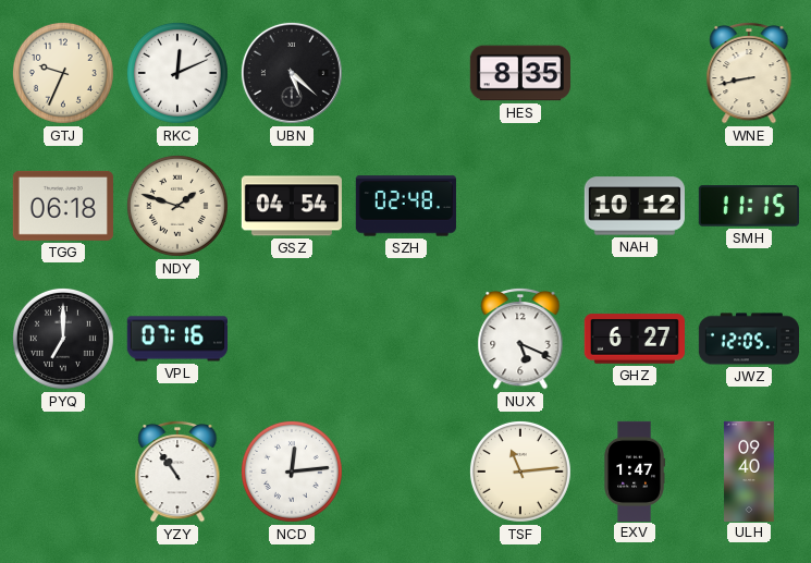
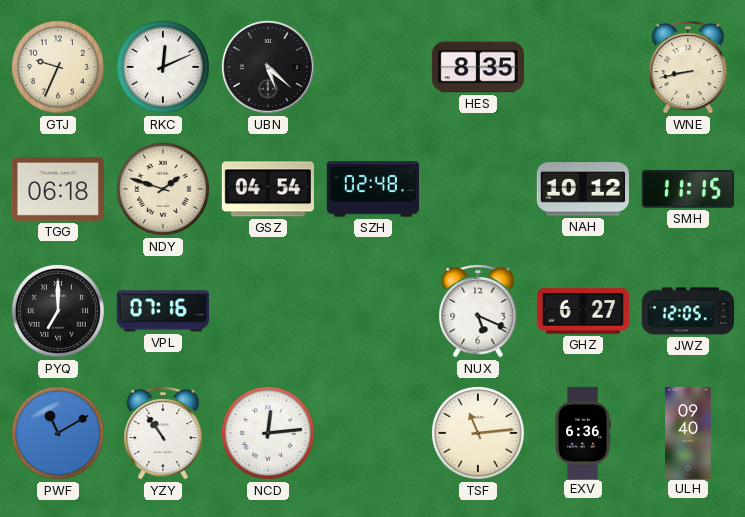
PWF: none -> 11:10 (58, 433)
EXV: 1:47 -> 6:36 (583, 432)
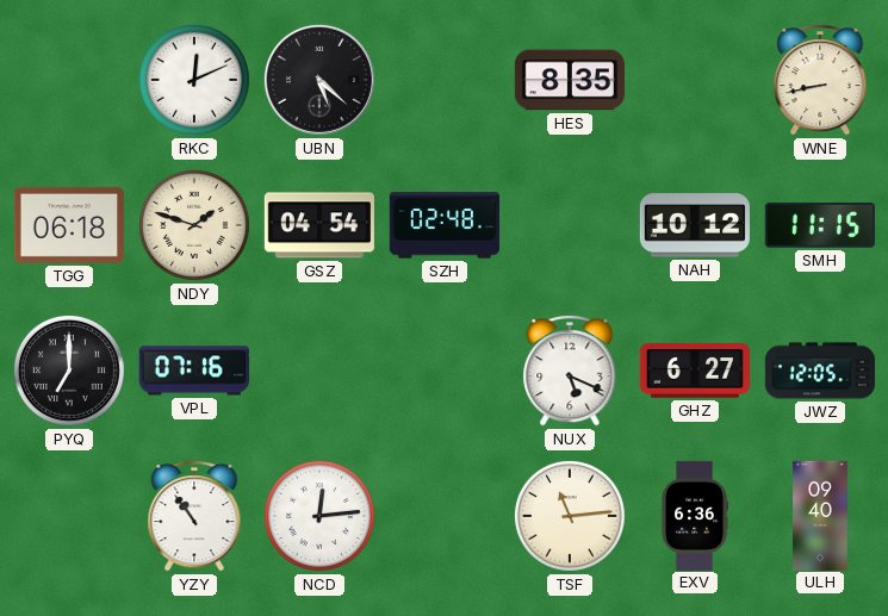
GTJ: 9:34 -> none (58, 67)
PWF: 11:10 -> none (58, 433)
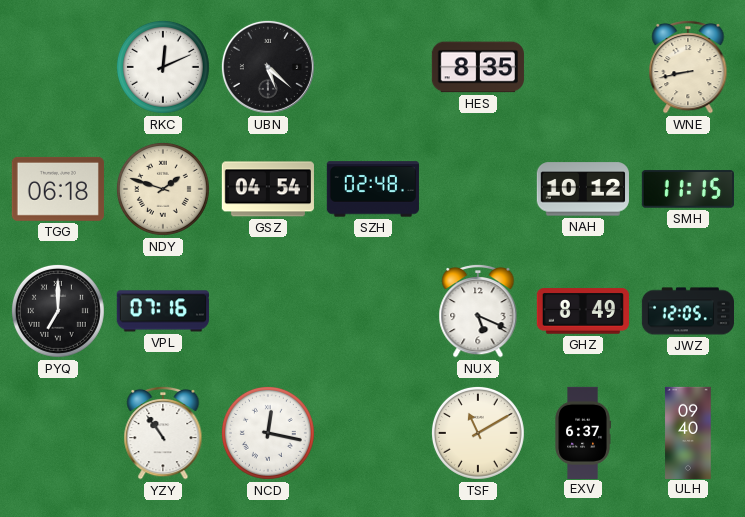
GHZ: 6:27 -> 8:49 (583, 311)
NCD: 12:14 -> 12:17 (268, 433)
TSF: 11:14 -> 11:10 (478, 433)
EXV: 6:36 -> 6:37 (583, 432)
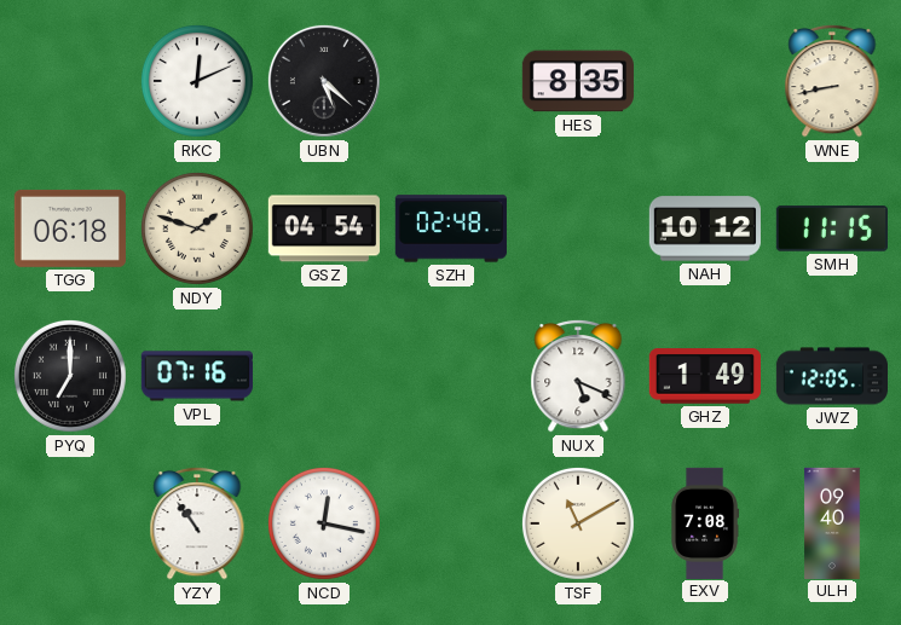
GHZ: 8:49 -> 1:49 (705, 376)
EXV: 6:37 -> 7:08 (705, 522)
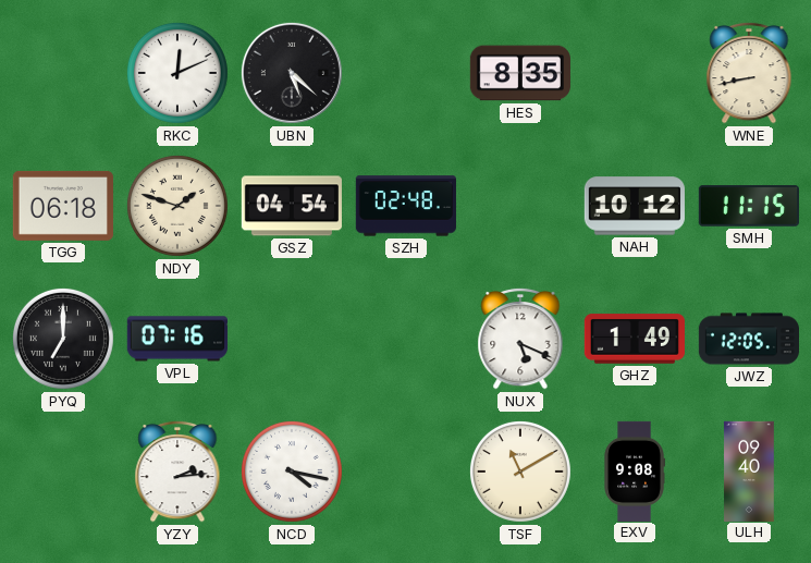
YZY: 10:54 -> 2:14 (177, 472)
NCD: 12:17 -> 4:17 (292, 472)
EXV: 7:08 -> 9:08 (635, 470)
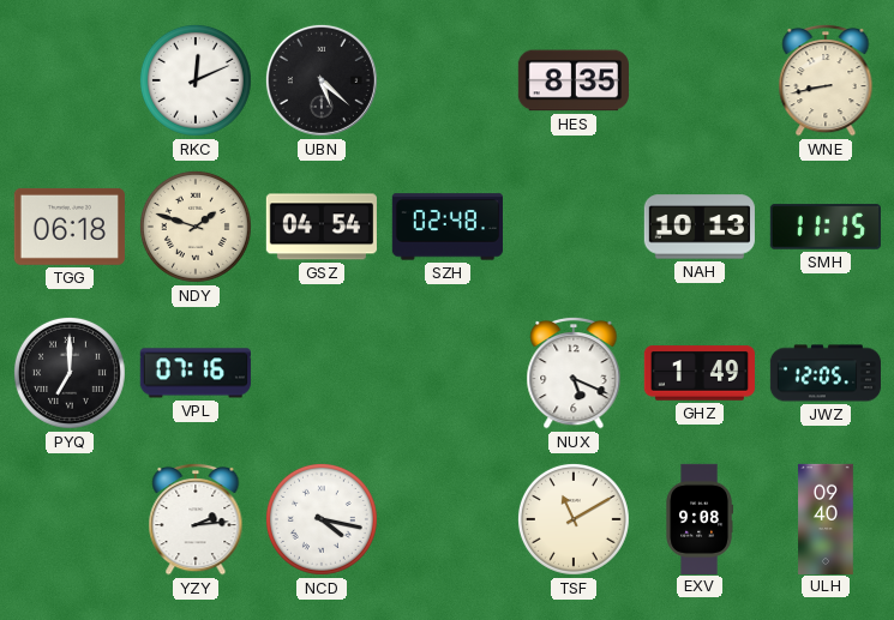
NAH: 10:12 -> 10:13 (700, 227)
